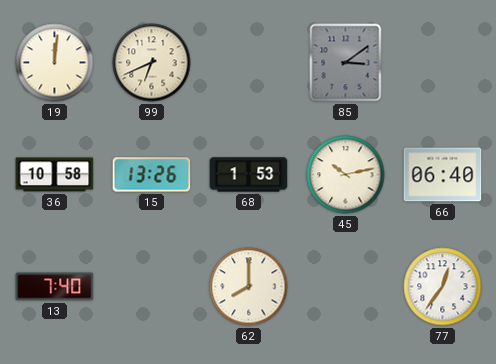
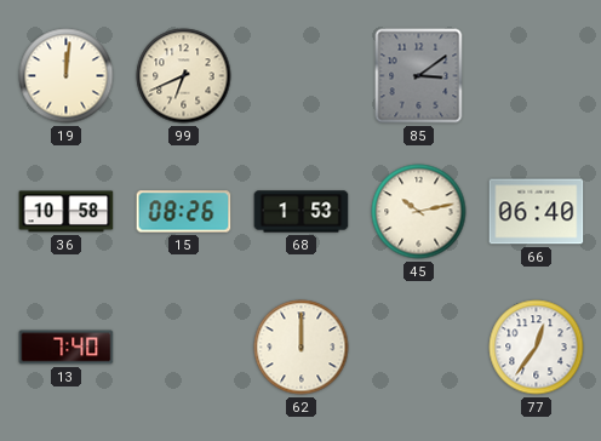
15: 13:26 -> 08:26 (184, 212)
62: 8:00 -> 12:00 (302, 348)
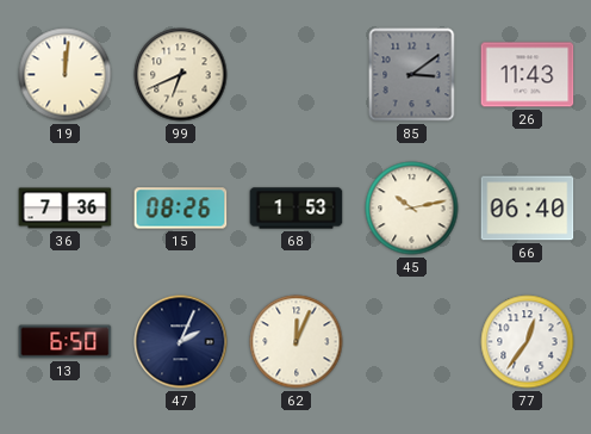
26: none -> 11:43 (528, 75)
36: 10:58 -> 7:36 (66, 209)
13: 7:40 -> 6:50 (66, 342)
47: none -> 2:04 (181, 342)
62: 12:00 -> 12:04 (297, 342)
